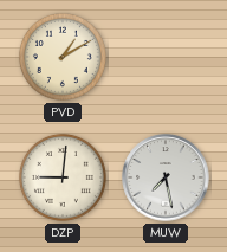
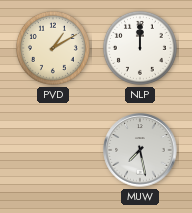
NLP: none -> 12:00 (140, 48)
DZP: 9:01 -> none (63, 177)
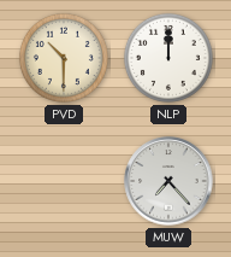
PVD: 1:10 -> 10:30 (64, 58)
MUW: 7:28 -> 7:23 (168, 181)
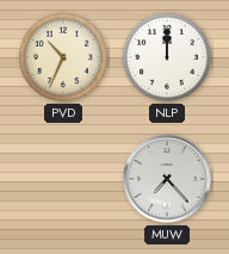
PVD: 10:30 -> 10:34 (63, 57)
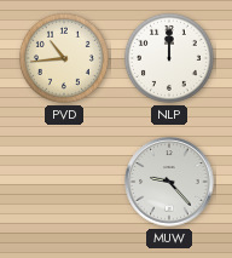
PVD: 10:34 -> 10:44 (64, 58)
MUW: 7:23 -> 9:23 (169, 182)
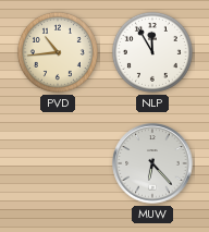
NLP: 12:00 -> 11:55 (152, 52)
MUW: 9:23 -> 6:23 (152, 163)
